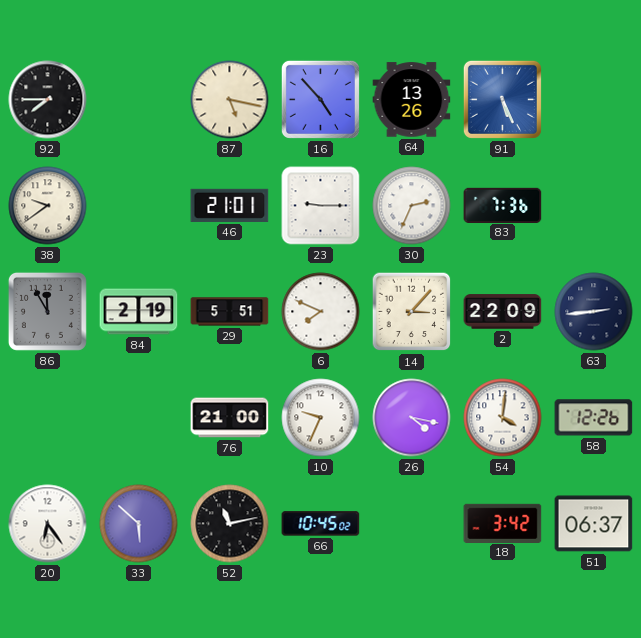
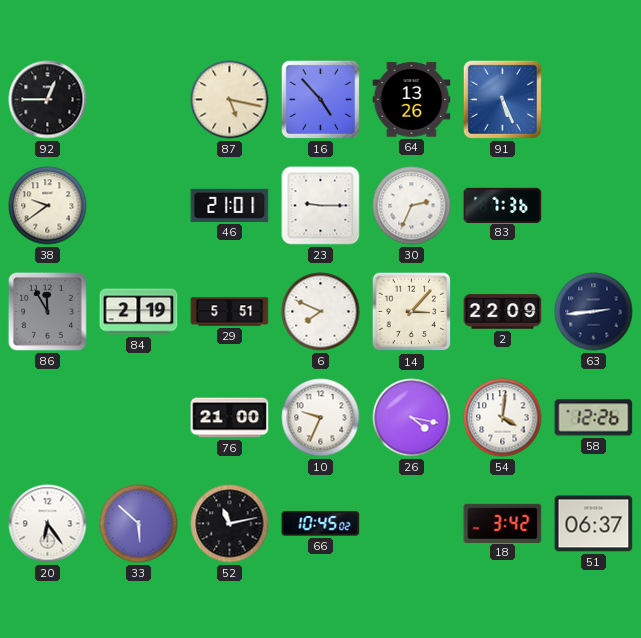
92: 7:45 -> 12:45 (48, 100)
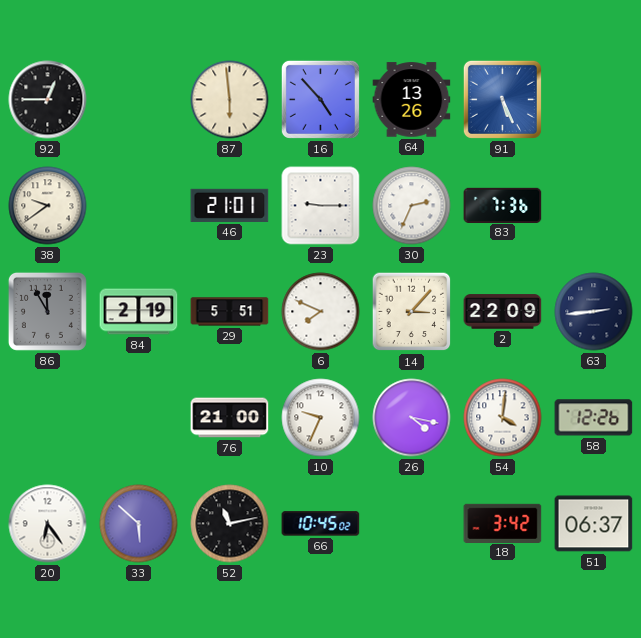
87: 5:17 -> 5:59 (230, 100)
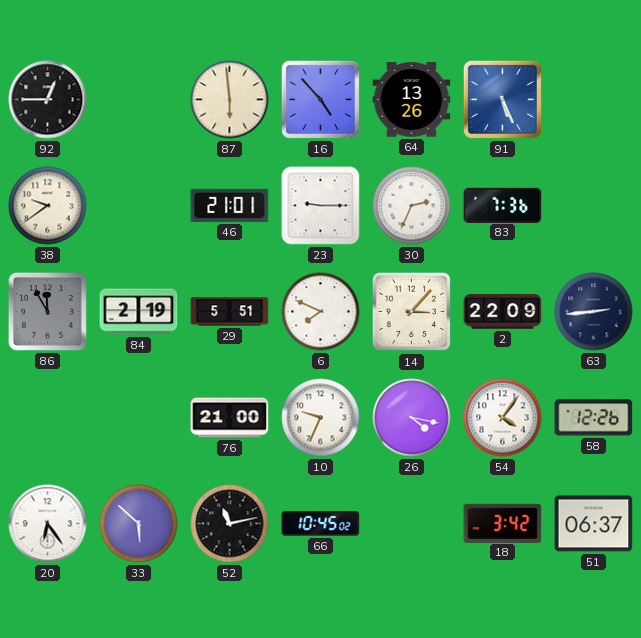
54: 4:01 -> 4:06 (503, 418)
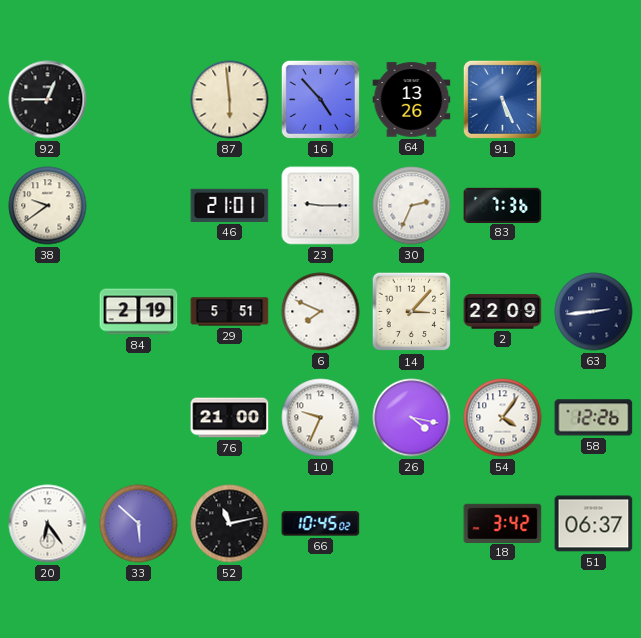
86: 11:55 -> none (47, 311)
